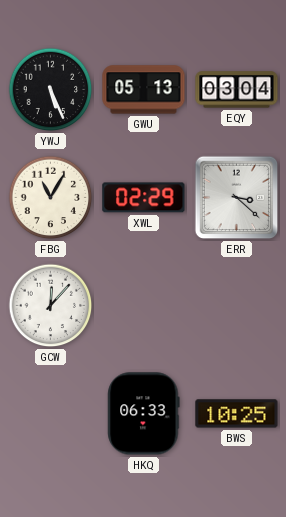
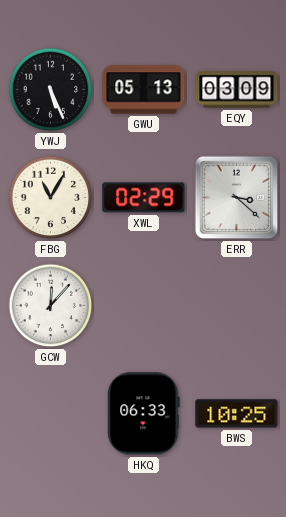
EQY: 03:04 -> 03:09 (237, 90)
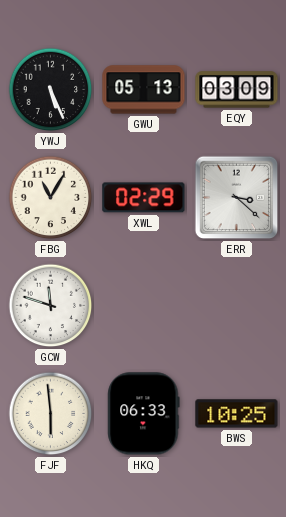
GCW: 12:07 -> 11:48 (51, 306)
FJF: none -> 5:59 (51, 414)
